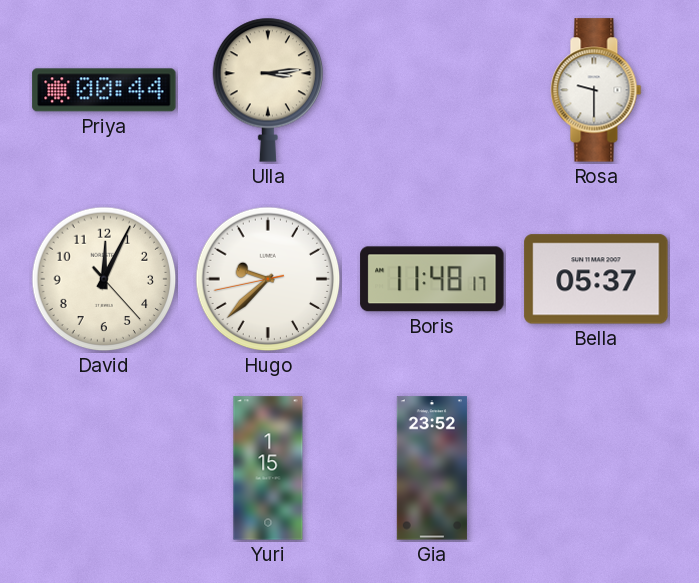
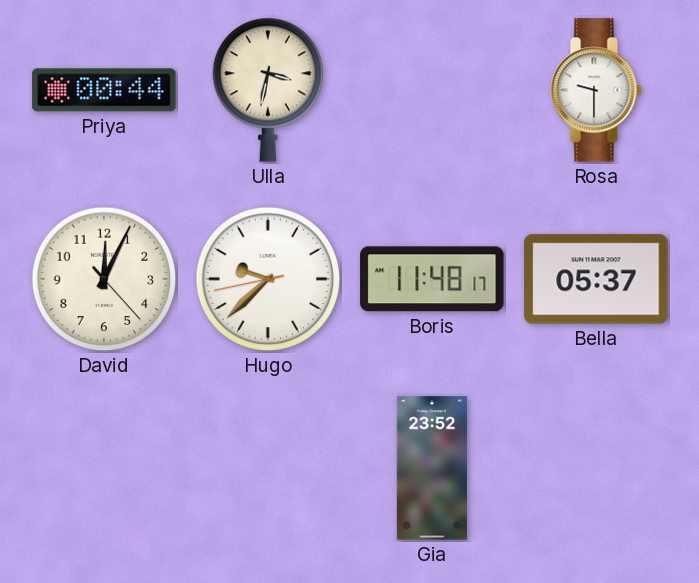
Ulla: 3:14 -> 3:32 (267, 90)
Yuri: 1:15 -> none (268, 468)
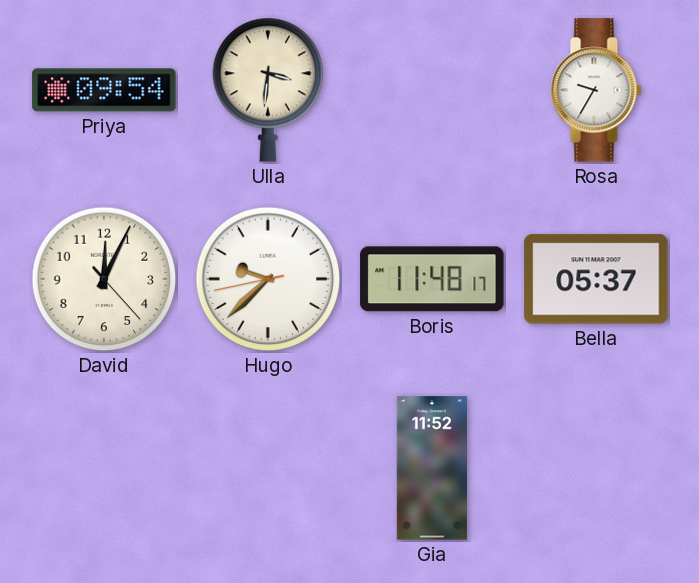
Priya: 00:44 -> 09:54 (104, 90)
Ulla: 3:32 -> 3:31 (267, 90)
Rosa: 9:30 -> 9:35 (596, 90)
Gia: 23:52 -> 11:52 (432, 468)
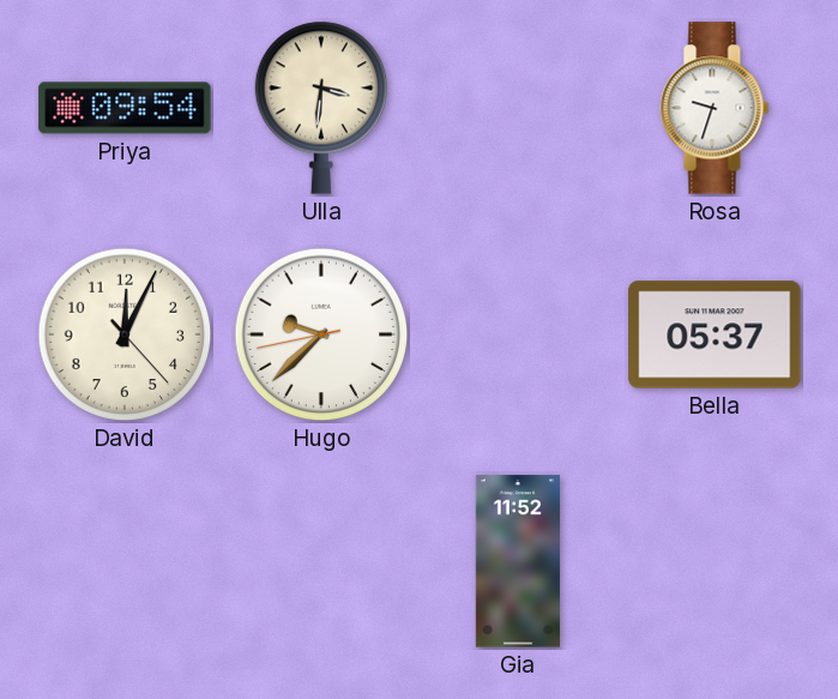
Rosa: 9:35 -> 9:33 (715, 108)
Boris: 11:48 -> none (432, 279)
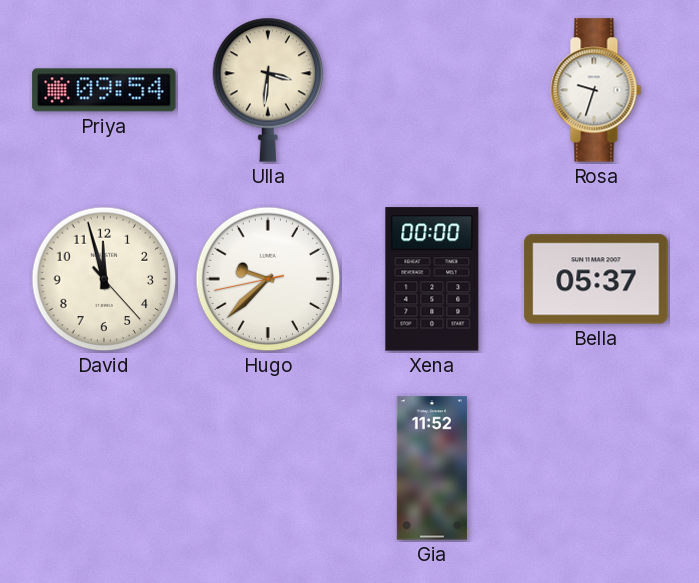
David: 12:04 -> 11:57 (104, 279)
Xena: none -> 00:00 (432, 279)
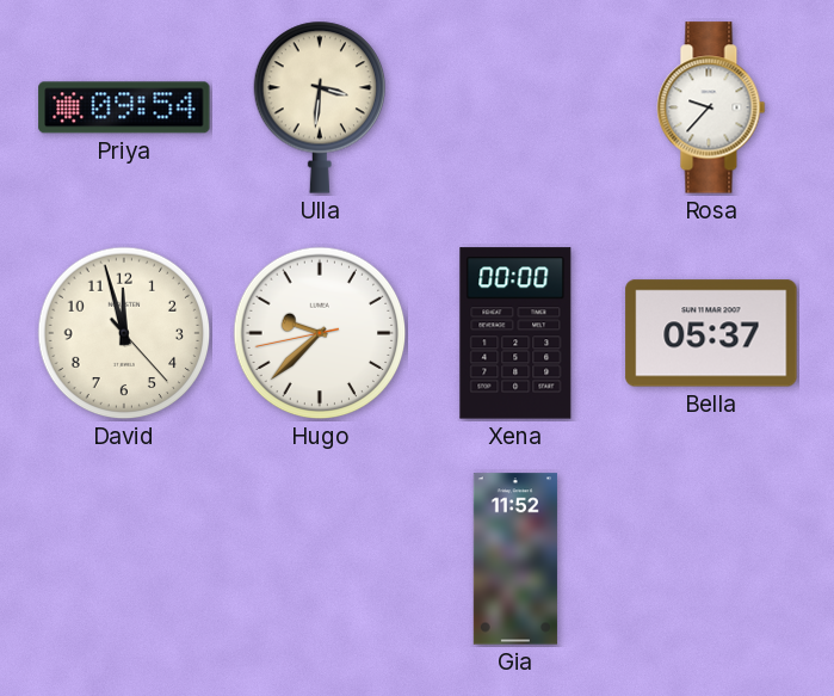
Rosa: 9:33 -> 9:37 (711, 107)
